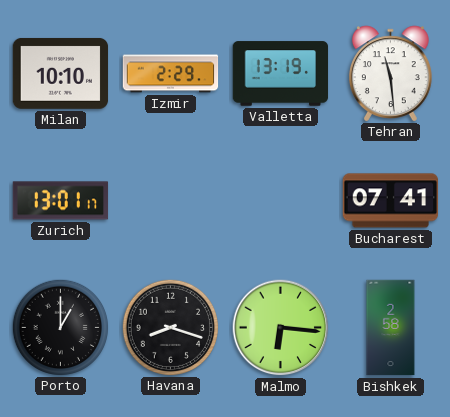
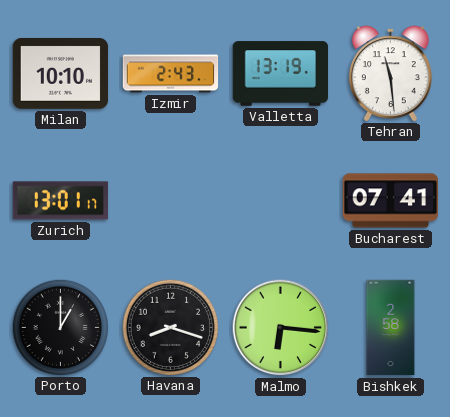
Izmir: 2:29 -> 2:43 (171, 74)
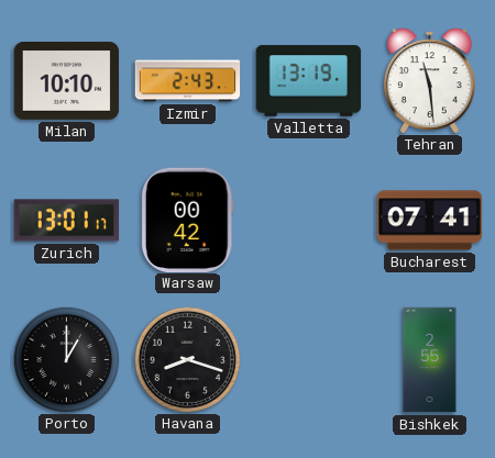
Warsaw: none -> 00:42 (187, 220)
Malmo: 6:16 -> none (281, 328)
Bishkek: 2:58 -> 2:55 (430, 360)
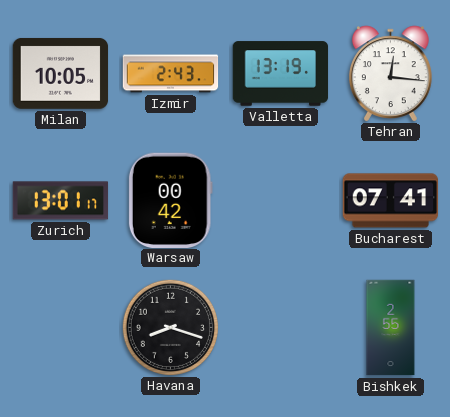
Milan: 10:10 -> 10:05 (61, 73)
Tehran: 11:29 -> 12:16 (390, 73)
Porto: 1:00 -> none (66, 359)
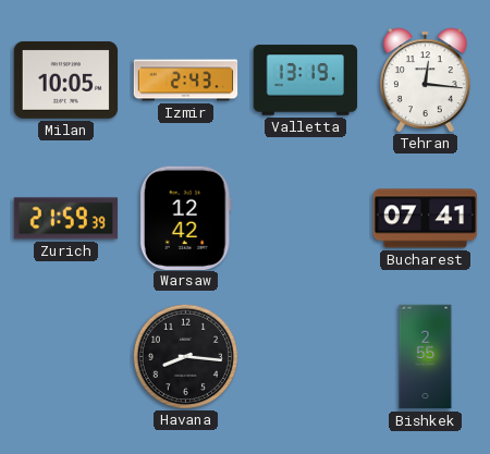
Zurich: 13:01 -> 21:59 (66, 219)
Warsaw: 00:42 -> 12:42 (185, 218)
Havana: 8:18 -> 8:16 (185, 356)
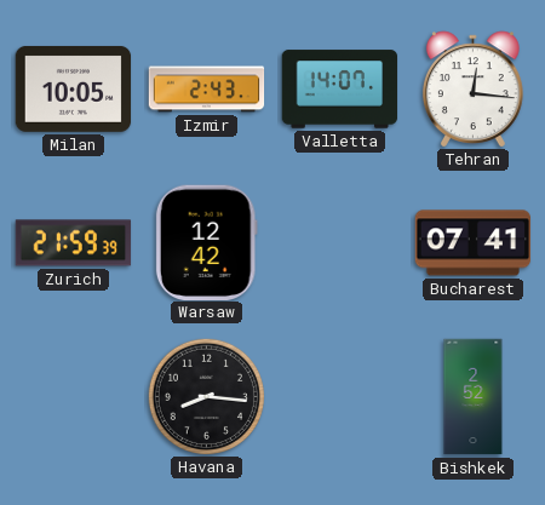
Valletta: 13:19 -> 14:07 (340, 90)
Bishkek: 2:55 -> 2:52 (474, 397)
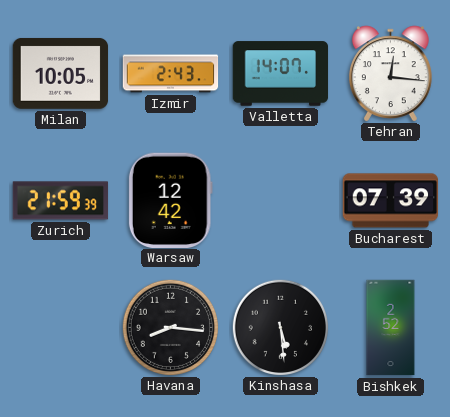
Bucharest: 07:41 -> 07:39 (391, 201)
Kinshasa: none -> 5:29 (280, 327)
